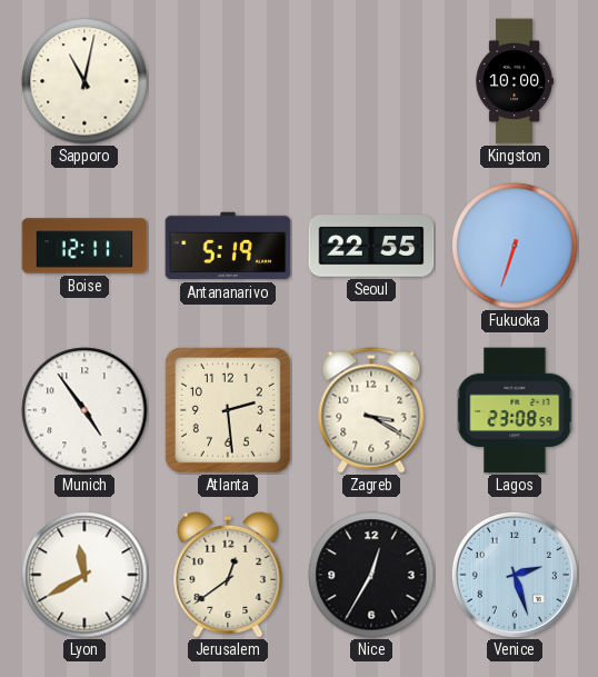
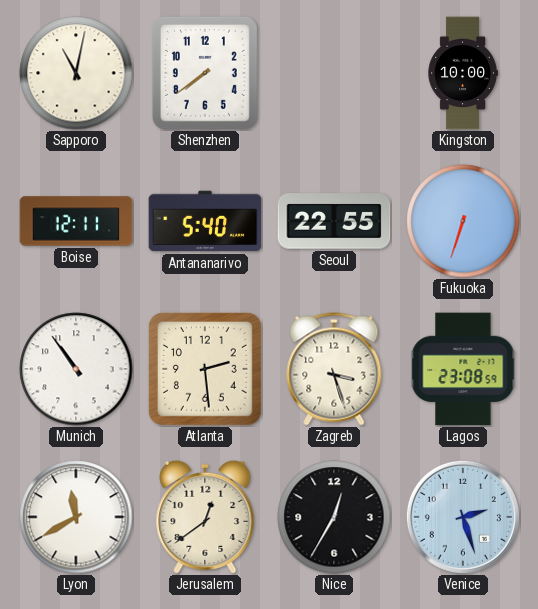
Shenzhen: none -> 7:39 (205, 73)
Antananarivo: 5:19 -> 5:40 (205, 221)
Munich: 4:54 -> 10:54 (76, 369)
Zagreb: 3:20 -> 3:27 (334, 369)
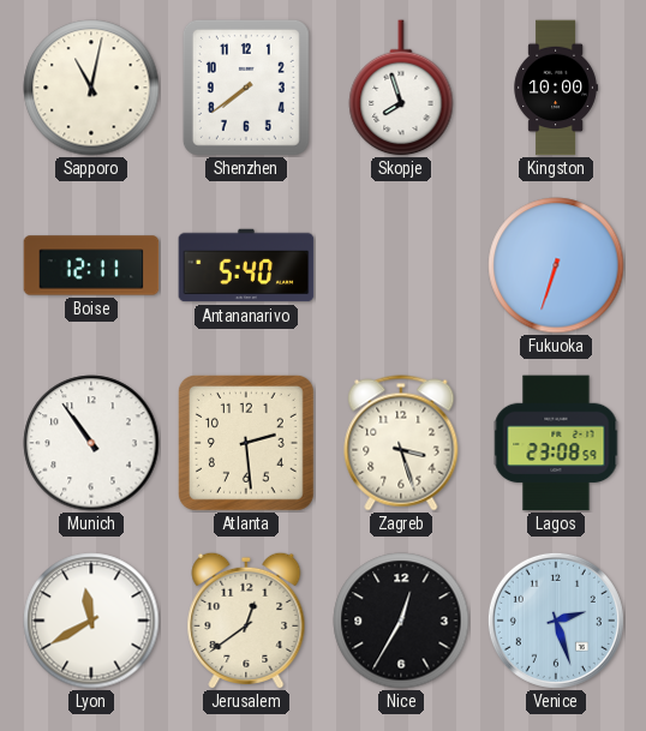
Skopje: none -> 7:57 (401, 88)
Seoul: 22:55 -> none (334, 221)
